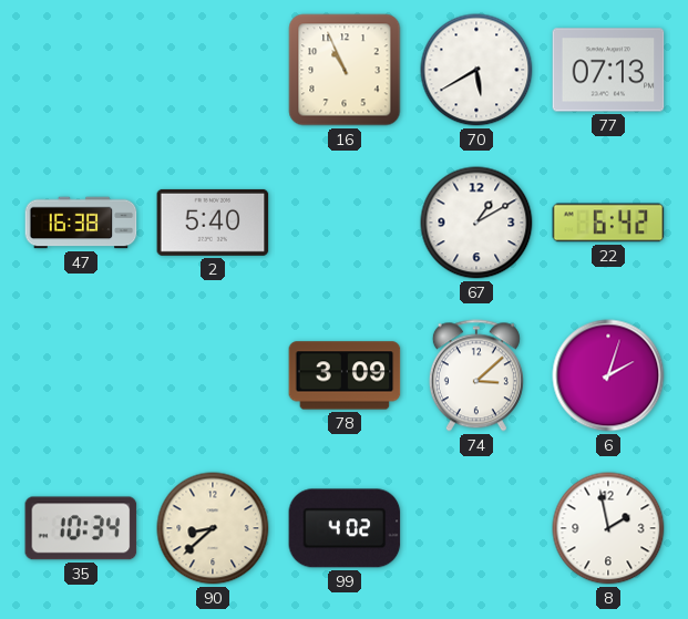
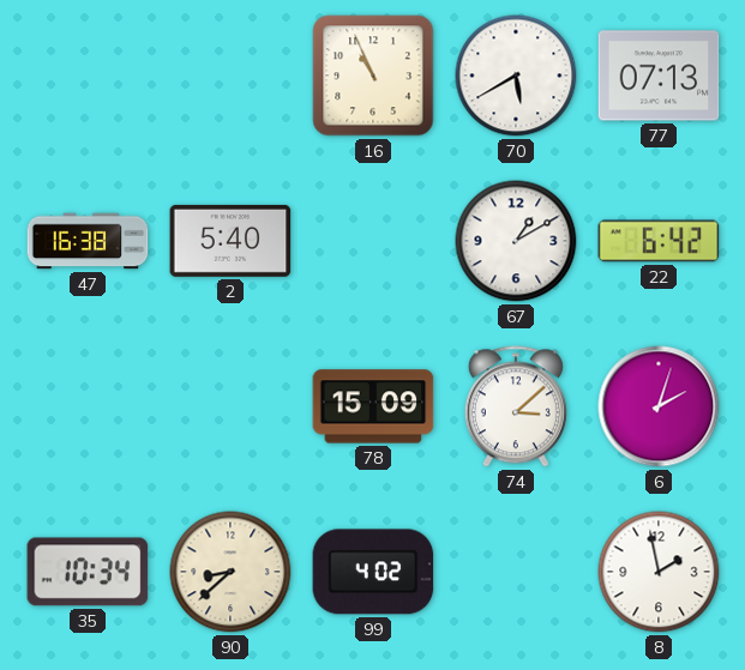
78: 3:09 -> 15:09 (373, 406)
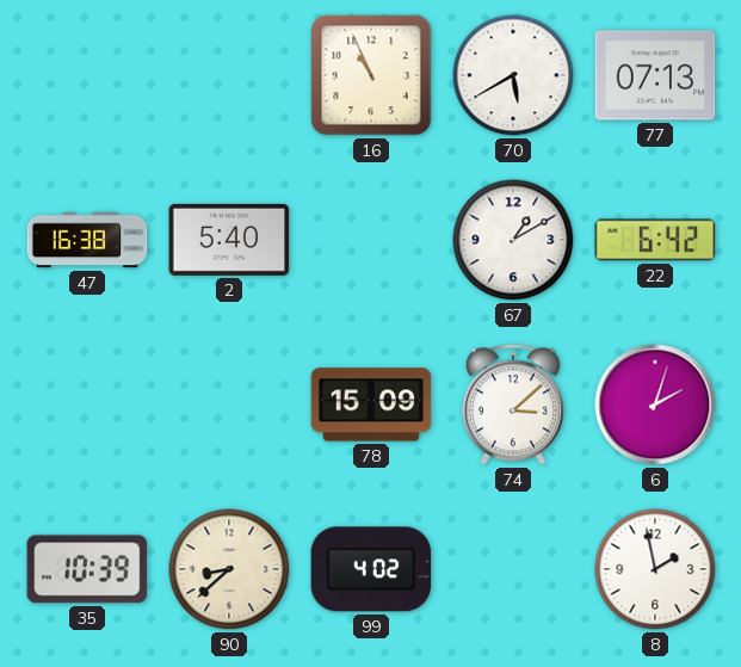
35: 10:34 -> 10:39 (87, 569)
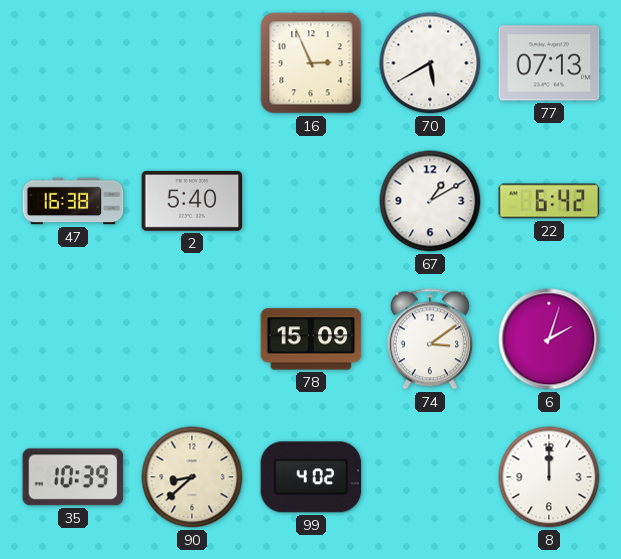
16: 10:56 -> 2:56 (311, 63)
74: 3:08 -> 3:09 (430, 339)
8: 1:58 -> 12:00 (549, 477)
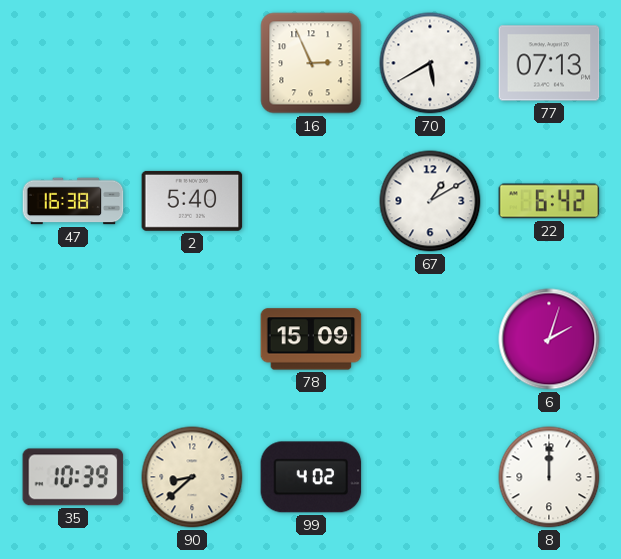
74: 3:09 -> none (430, 339)
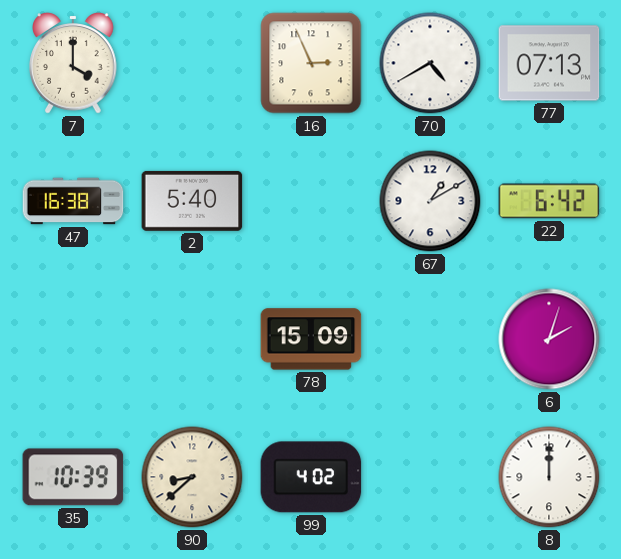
7: none -> 4:00 (73, 63)
70: 5:40 -> 4:40 (430, 63)
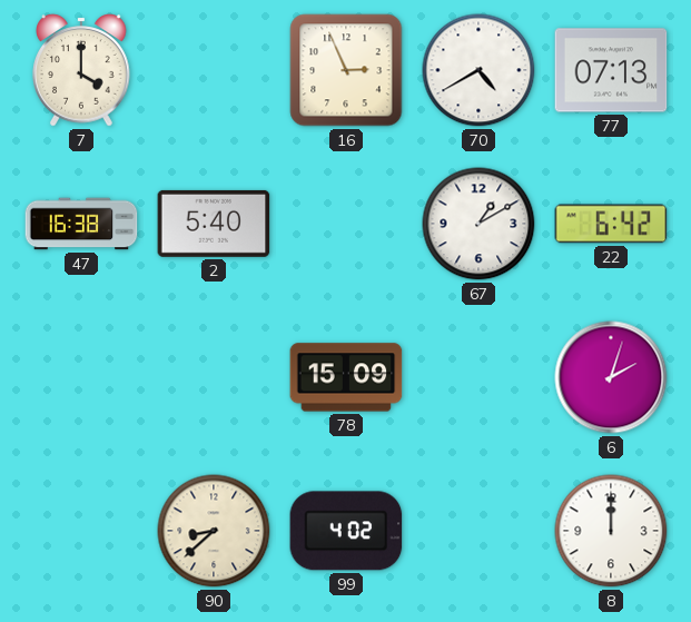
35: 10:39 -> none (73, 477)
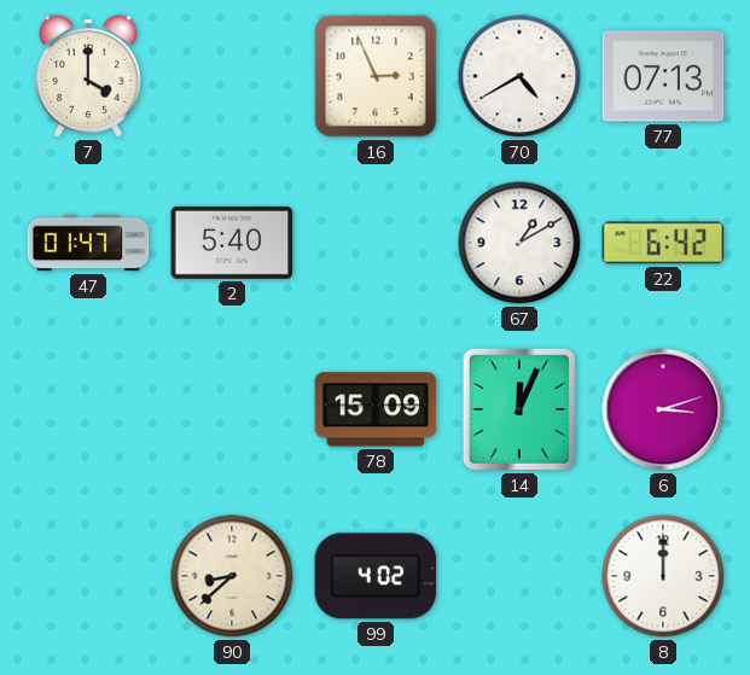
47: 16:38 -> 01:47 (88, 243)
14: none -> 12:04 (519, 409)
6: 2:03 -> 3:12 (663, 409)
